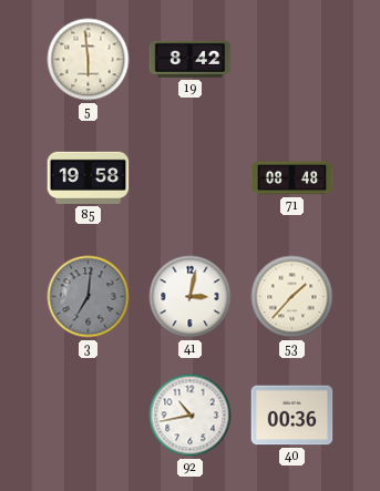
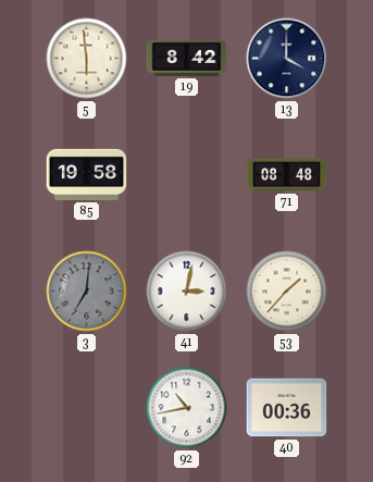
13: none -> 4:00 (287, 59)
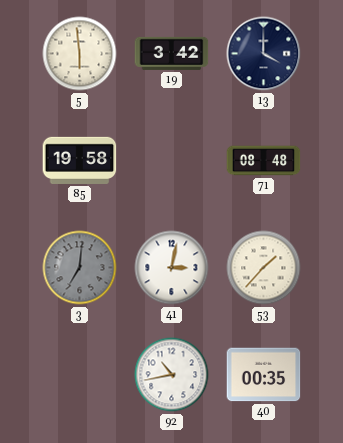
19: 8:42 -> 3:42 (172, 53)
40: 00:36 -> 00:35 (264, 375)
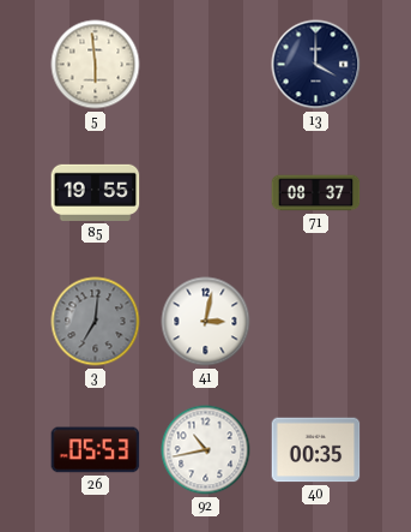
19: 3:42 -> none (172, 53)
85: 19:58 -> 19:55 (96, 192)
71: 08:48 -> 08:37 (316, 193)
53: 1:37 -> none (264, 268)
26: none -> 05:53 (96, 450)
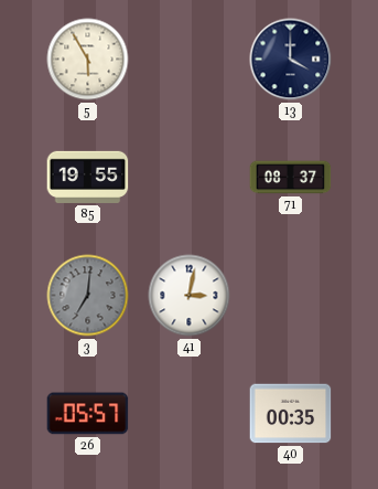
5: 5:59 -> 5:55 (88, 60)
26: 05:53 -> 05:57 (88, 414)
92: 10:43 -> none (206, 450)
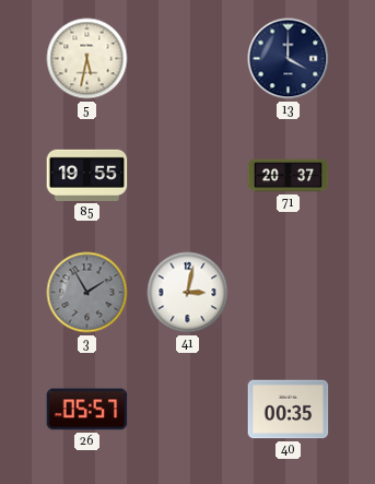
5: 5:55 -> 5:32 (87, 59)
71: 08:37 -> 20:37 (289, 176)
3: 7:01 -> 1:55 (87, 293)
